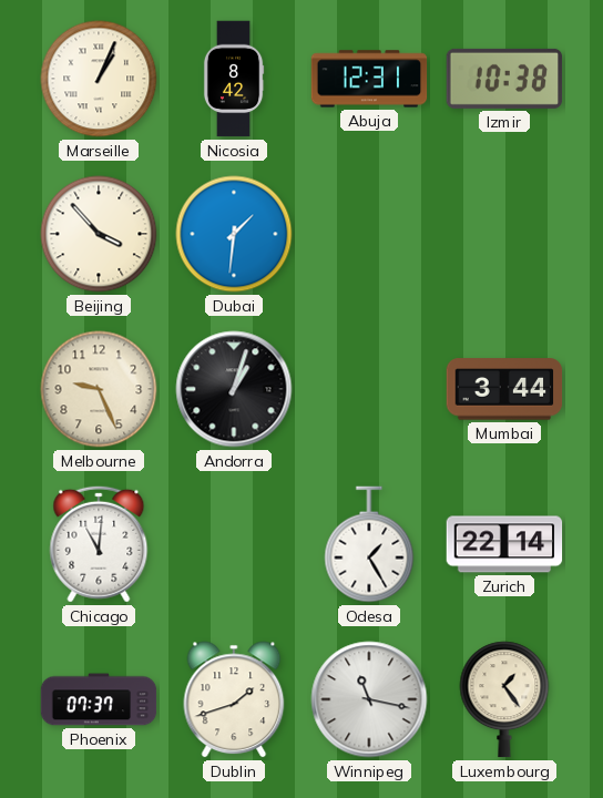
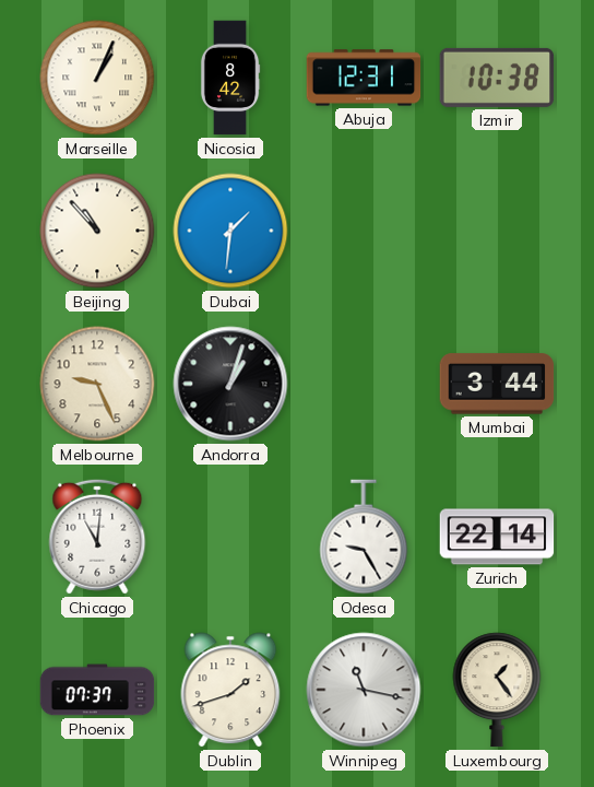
Beijing: 3:53 -> 10:53 (97, 231)
Odesa: 1:25 -> 9:25 (364, 537)
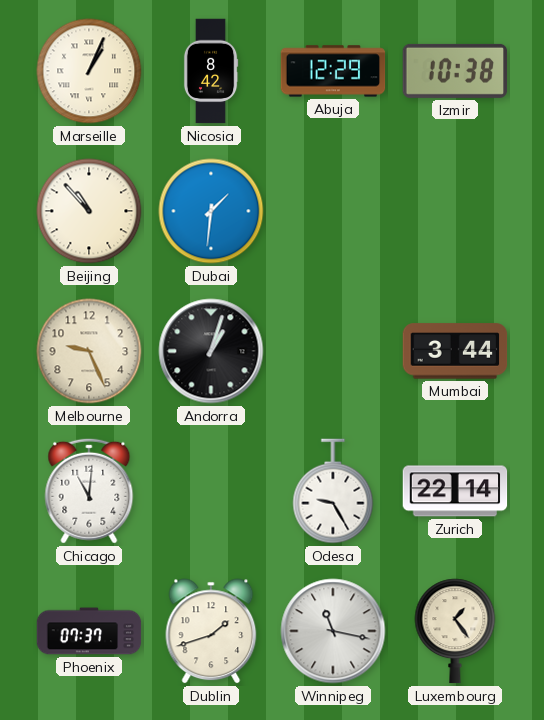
Abuja: 12:31 -> 12:29 (333, 71)
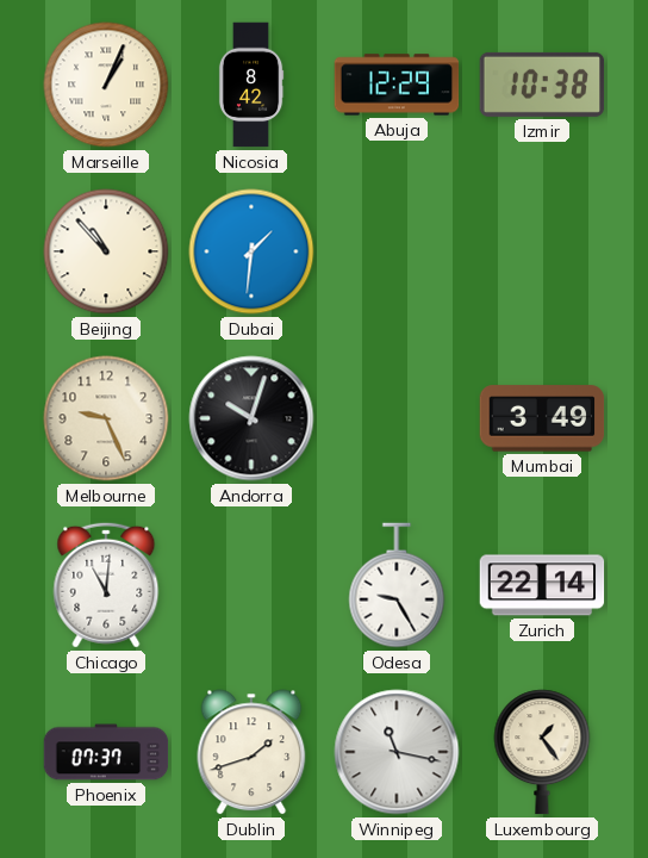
Andorra: 1:03 -> 10:03 (251, 418)
Mumbai: 3:44 -> 3:49 (542, 418)
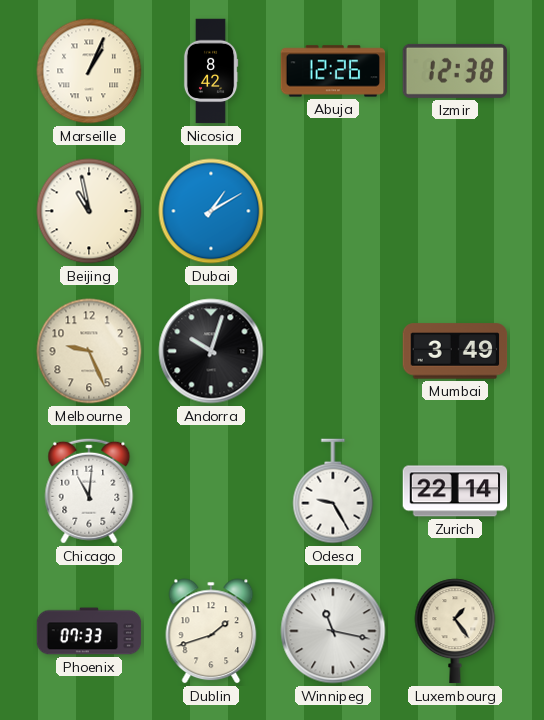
Abuja: 12:29 -> 12:26 (333, 71)
Izmir: 10:38 -> 12:38 (455, 71)
Beijing: 10:53 -> 10:58 (89, 211)
Dubai: 1:31 -> 1:10 (211, 211)
Phoenix: 07:37 -> 07:33 (89, 631)
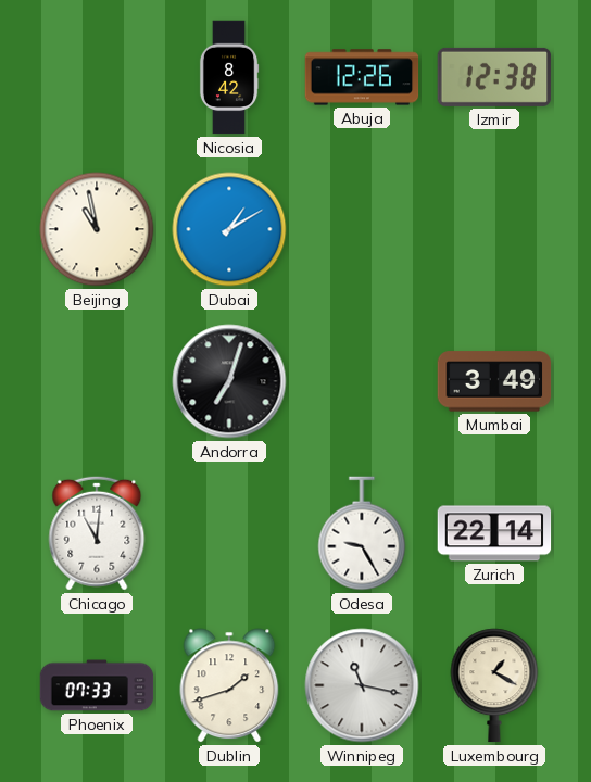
Marseille: 1:04 -> none (89, 71)
Melbourne: 9:26 -> none (89, 351)
Andorra: 10:03 -> 7:03 (229, 381)
Luxembourg: 1:24 -> 1:20 (494, 685)
